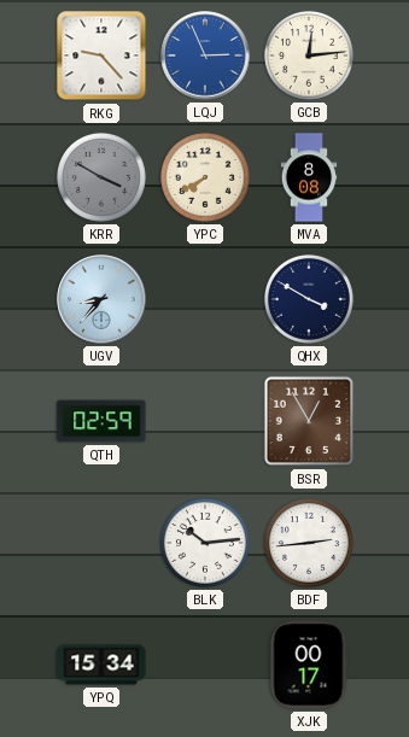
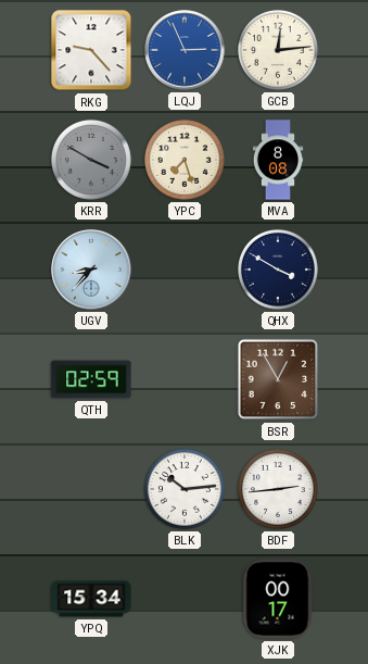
YPC: 7:40 -> 7:27 (185, 160)
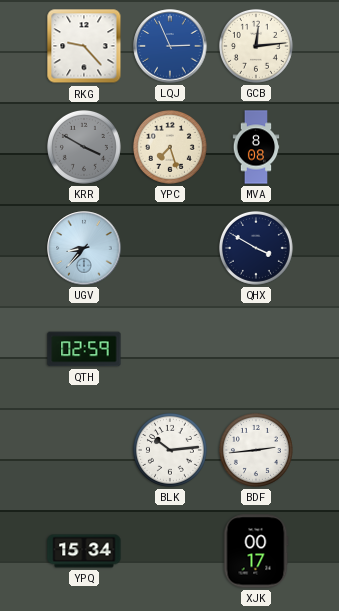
BSR: 12:55 -> none (278, 379)
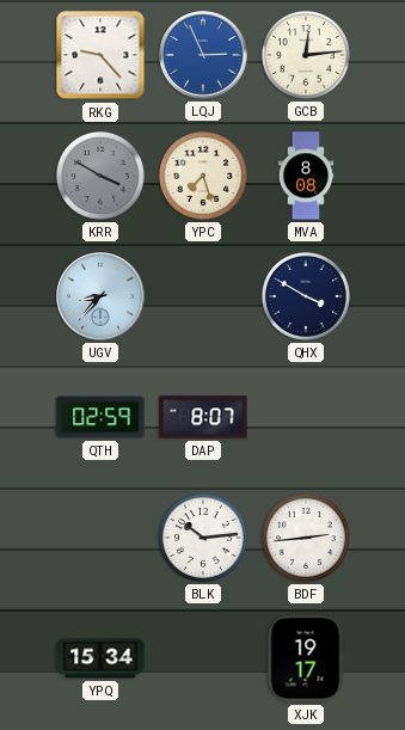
DAP: none -> 8:07 (203, 417)
XJK: 00:17 -> 19:17 (306, 658)
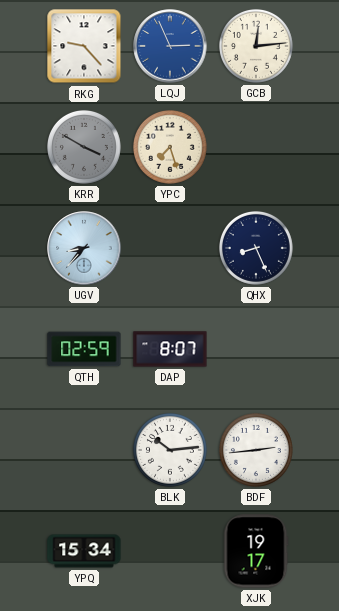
MVA: 8:08 -> none (306, 176)
QHX: 3:50 -> 8:26 (256, 248)
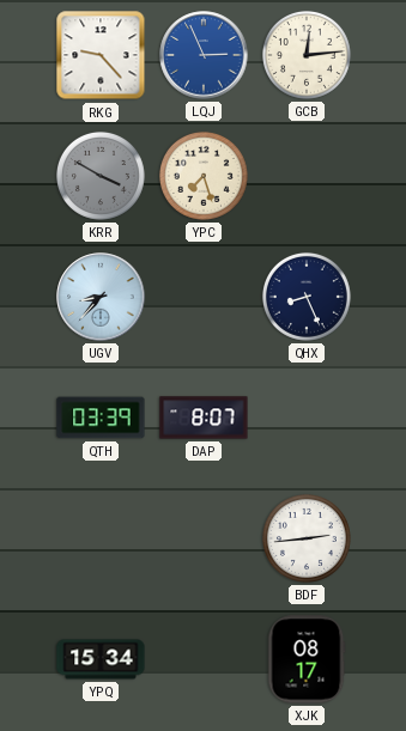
QTH: 02:59 -> 03:39 (101, 418)
BLK: 10:14 -> none (170, 450)
XJK: 19:17 -> 08:17 (307, 659)
